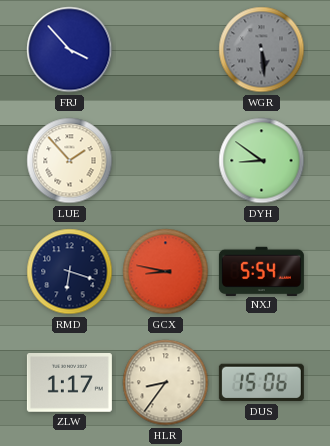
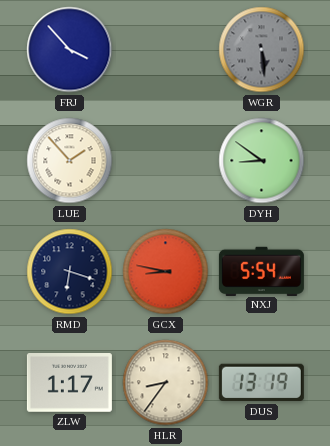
DUS: 15:06 -> 13:19 (261, 383)
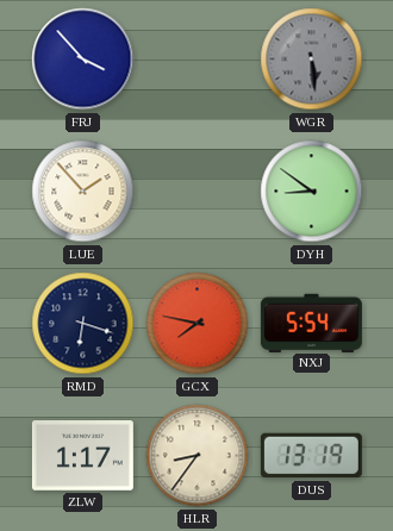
GCX: 8:47 -> 7:47 (198, 324)
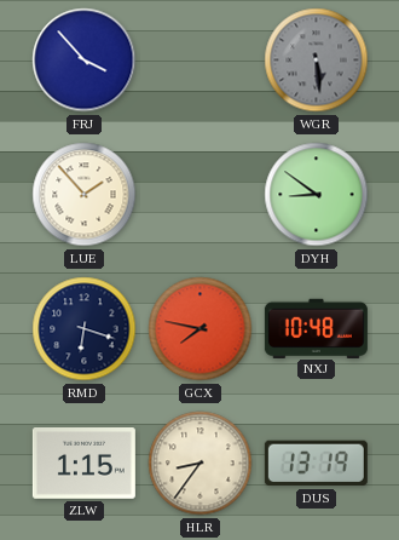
NXJ: 5:54 -> 10:48 (316, 328)
ZLW: 1:17 -> 1:15 (83, 464)
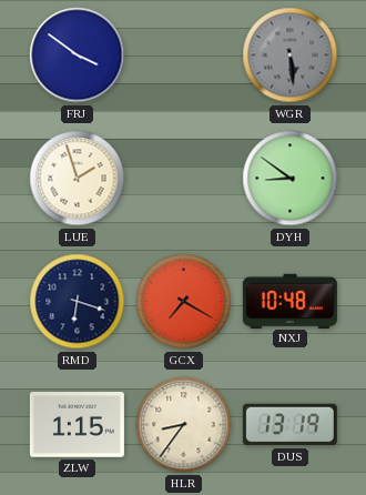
FRJ: 3:53 -> 3:51 (78, 55)
LUE: 1:53 -> 1:57 (78, 179)
GCX: 7:47 -> 7:20 (184, 302)
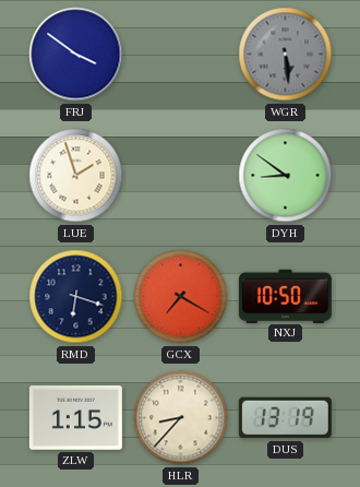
NXJ: 10:48 -> 10:50 (285, 296)
HLR: 8:36 -> 8:37 (181, 418)
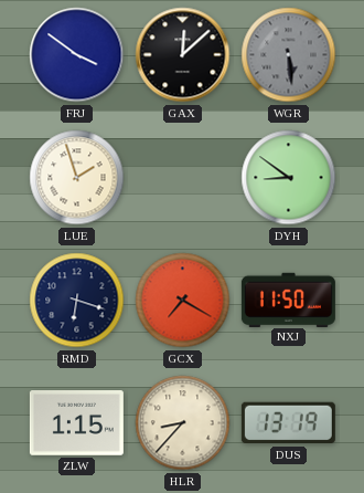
GAX: none -> 12:08 (183, 55)
NXJ: 10:50 -> 11:50 (288, 300)
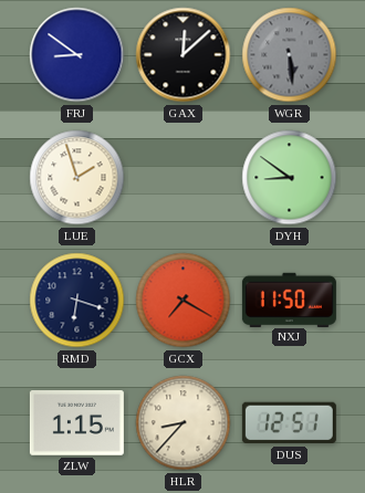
FRJ: 3:51 -> 8:51 (77, 55)
DUS: 13:19 -> 12:51 (289, 423)
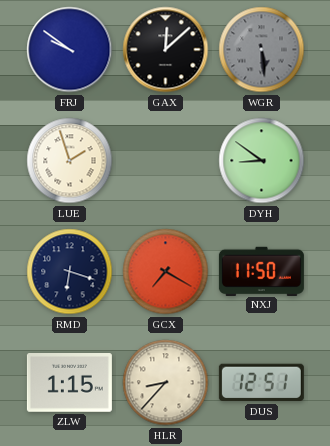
FRJ: 8:51 -> 9:51 (70, 50)
